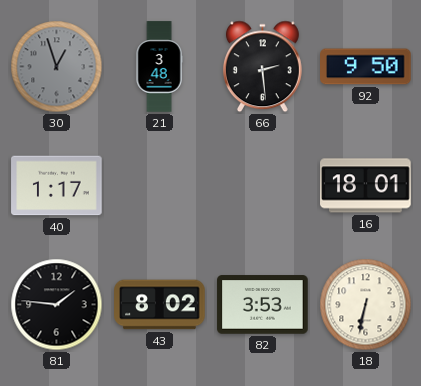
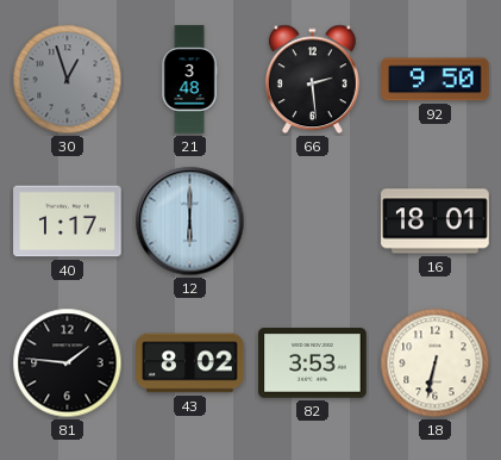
12: none -> 6:00 (190, 222)
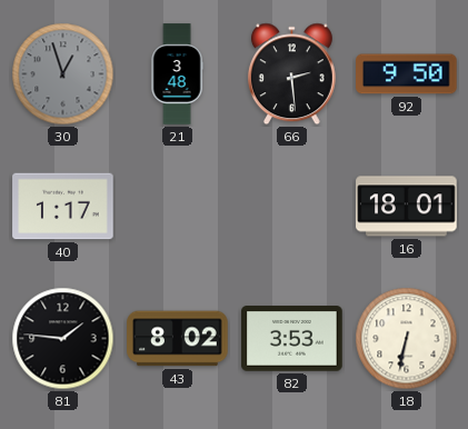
12: 6:00 -> none (190, 222)
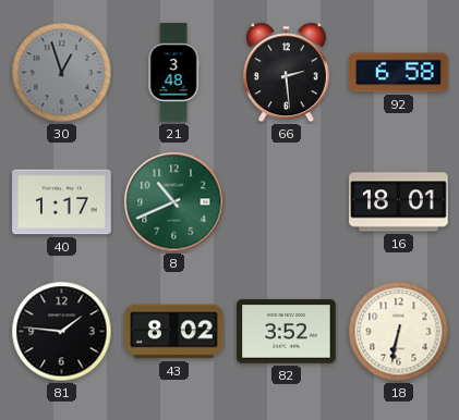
92: 9:50 -> 6:58 (399, 73)
8: none -> 10:41 (174, 202)
82: 3:53 -> 3:52 (287, 332)
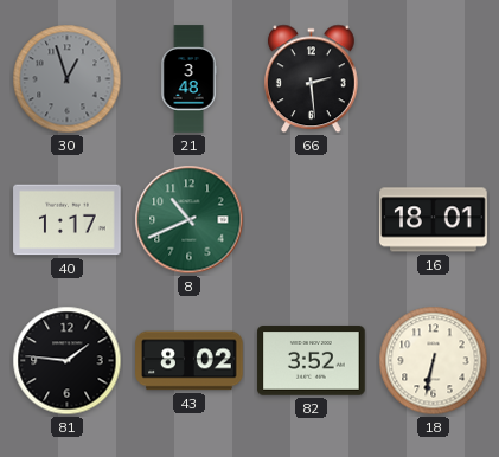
92: 6:58 -> none (399, 73)
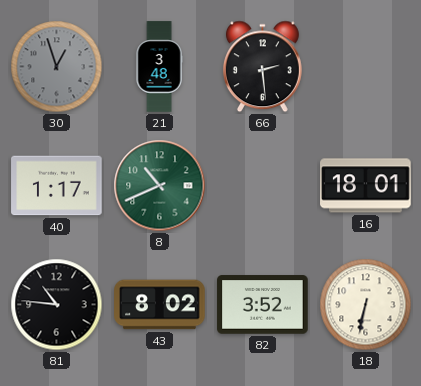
81: 1:46 -> 10:46 (57, 305)
